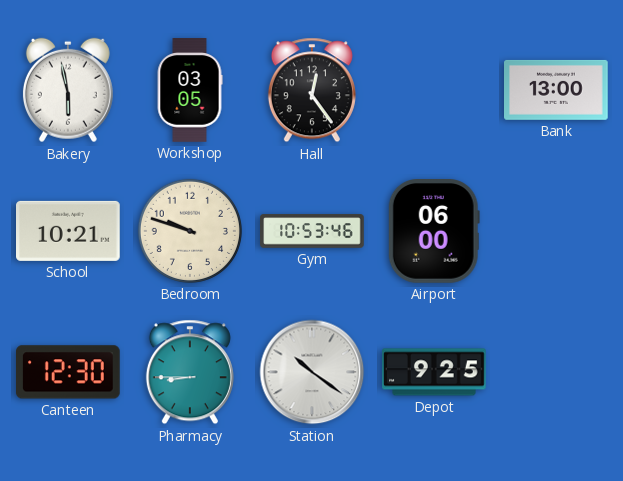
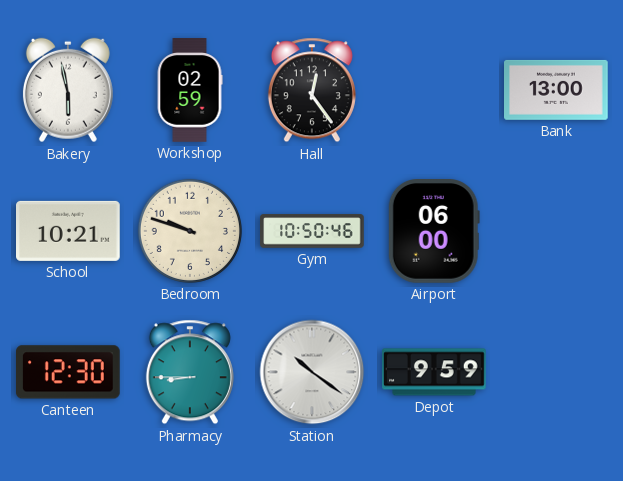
Workshop: 03:05 -> 02:59 (190, 90)
Gym: 10:53 -> 10:50 (312, 231)
Depot: 9:25 -> 9:59 (434, 372)
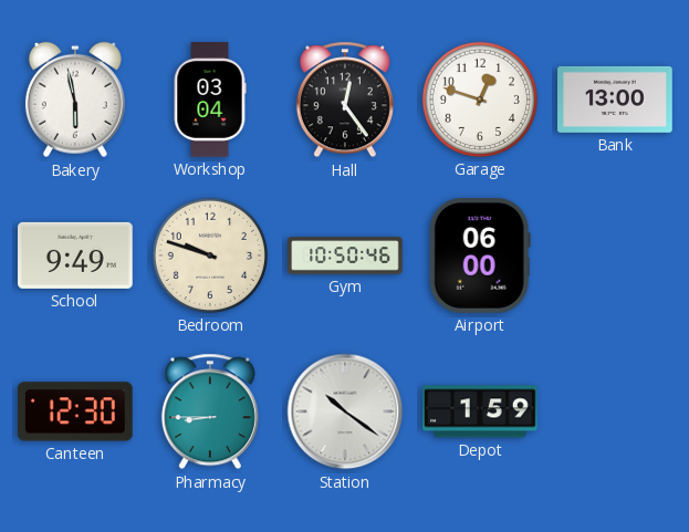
Workshop: 02:59 -> 03:04 (210, 100)
Garage: none -> 12:48 (480, 100)
School: 10:21 -> 9:49 (76, 255)
Depot: 9:59 -> 1:59 (480, 411)
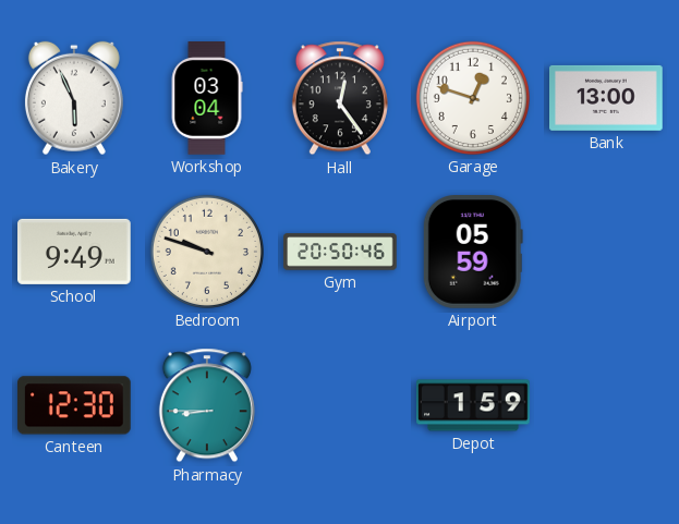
Bakery: 5:58 -> 5:56 (74, 98)
Gym: 10:50 -> 20:50 (340, 252)
Airport: 06:00 -> 05:59 (473, 253)
Station: 10:21 -> none (345, 411)
